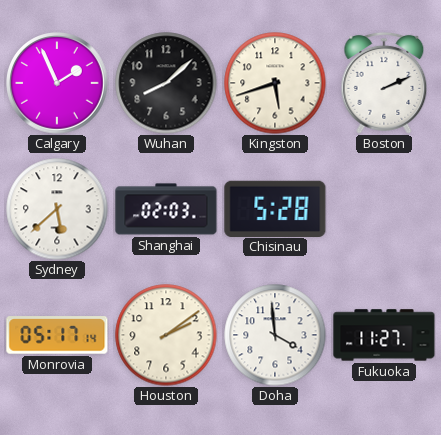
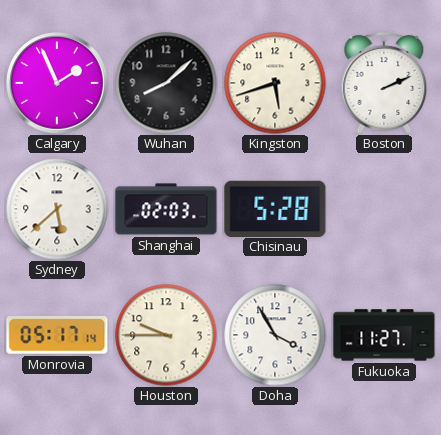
Houston: 2:09 -> 9:45 (166, 335)
Doha: 3:59 -> 3:55 (275, 335)
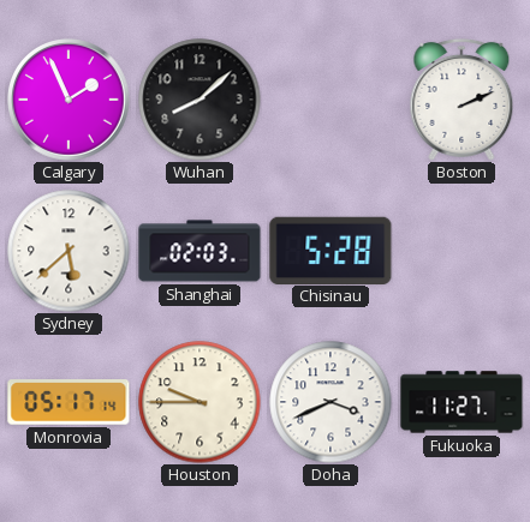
Kingston: 5:42 -> none (275, 83)
Doha: 3:55 -> 3:41 (330, 402)
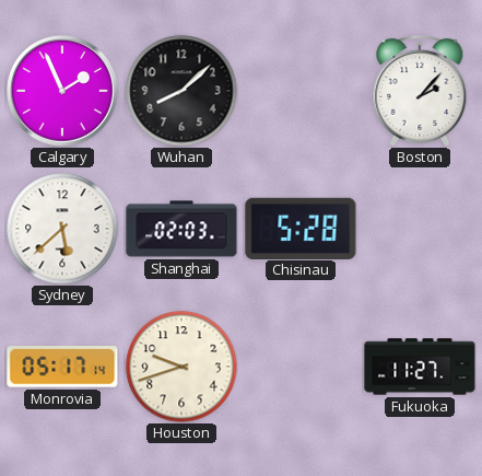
Boston: 2:11 -> 2:07 (420, 91)
Houston: 9:45 -> 9:42 (181, 367)
Doha: 3:41 -> none (330, 402)
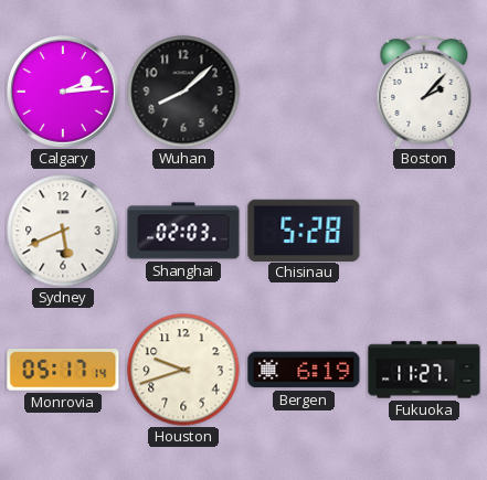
Calgary: 1:56 -> 2:14 (63, 92)
Sydney: 5:38 -> 5:41 (63, 231)
Bergen: none -> 6:19 (304, 370)
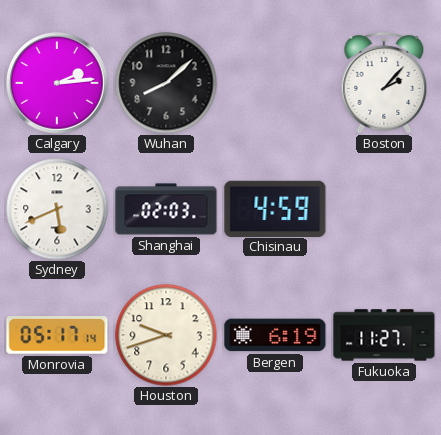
Chisinau: 5:28 -> 4:59 (275, 208)
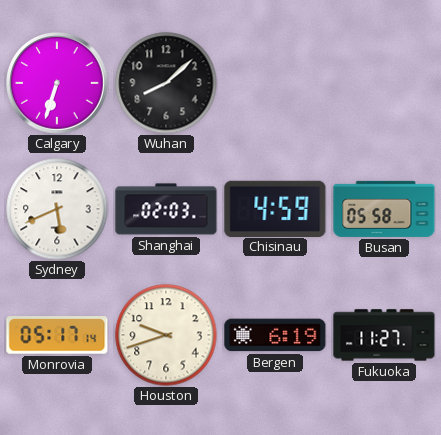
Calgary: 2:14 -> 6:33 (57, 83)
Boston: 2:07 -> none (384, 83)
Busan: none -> 05:58 (384, 209)
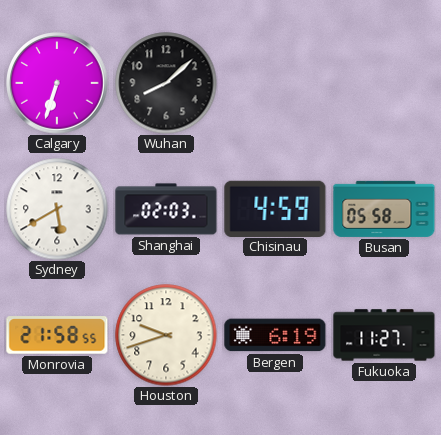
Sydney: 5:41 -> 5:40 (57, 209)
Monrovia: 05:17 -> 21:58 (57, 335)
